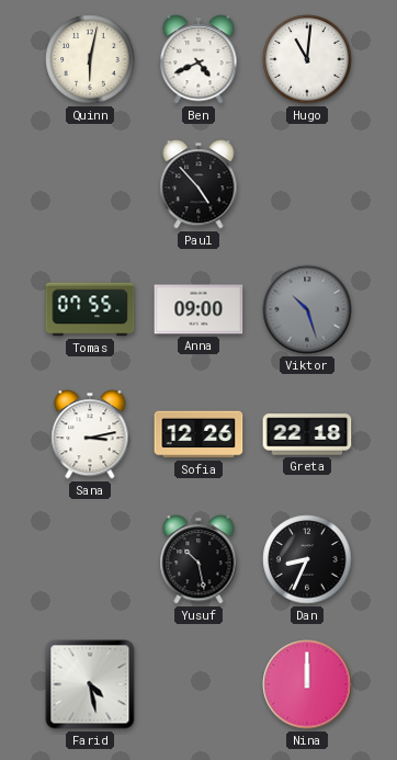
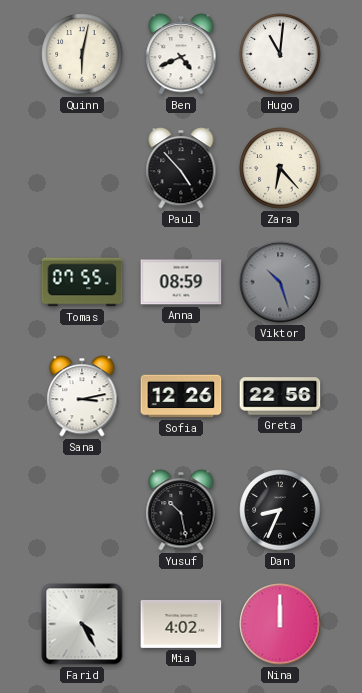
Zara: none -> 6:23 (280, 168)
Anna: 09:00 -> 08:59 (181, 282)
Greta: 22:18 -> 22:56 (280, 396)
Farid: 4:28 -> 4:25 (82, 624)
Mia: none -> 4:02 (181, 624)
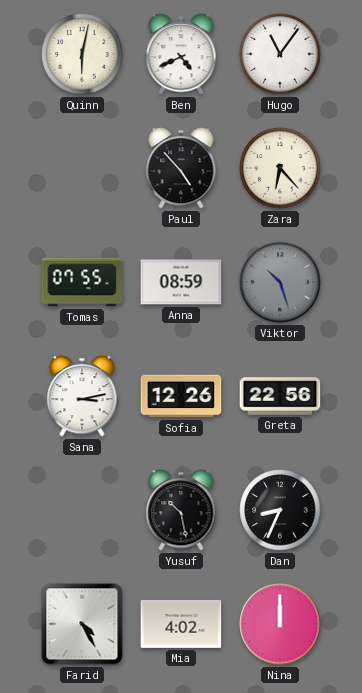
Hugo: 11:01 -> 11:06 (280, 54)
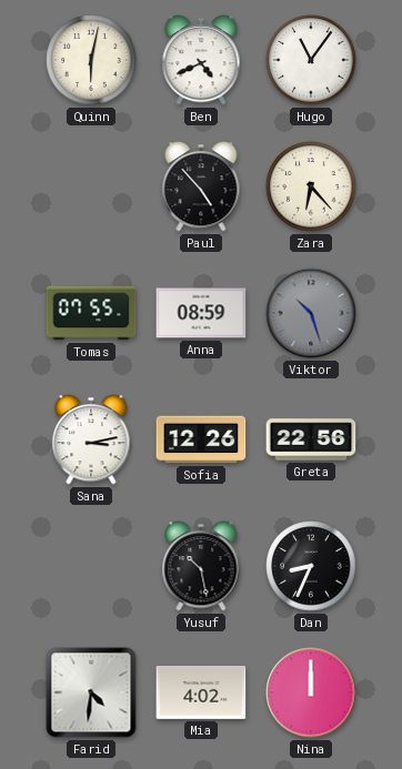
Farid: 4:25 -> 4:31 (91, 692)
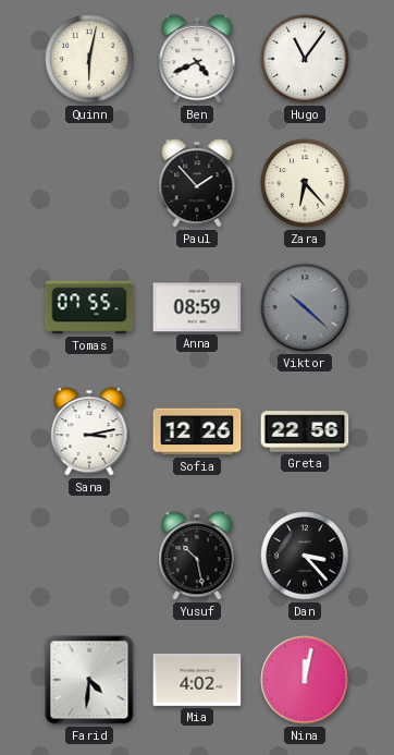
Paul: 4:53 -> 1:53 (197, 183)
Viktor: 10:27 -> 10:22 (305, 307)
Dan: 8:34 -> 3:23 (305, 556)
Nina: 12:00 -> 12:02 (305, 680)
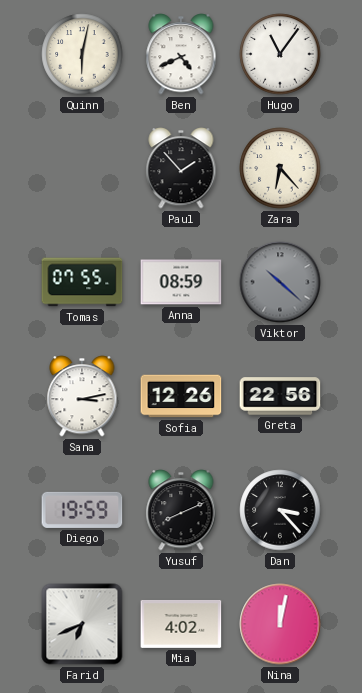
Diego: none -> 19:59 (82, 510)
Yusuf: 10:28 -> 8:11 (181, 510)
Farid: 4:31 -> 6:41 (82, 624)
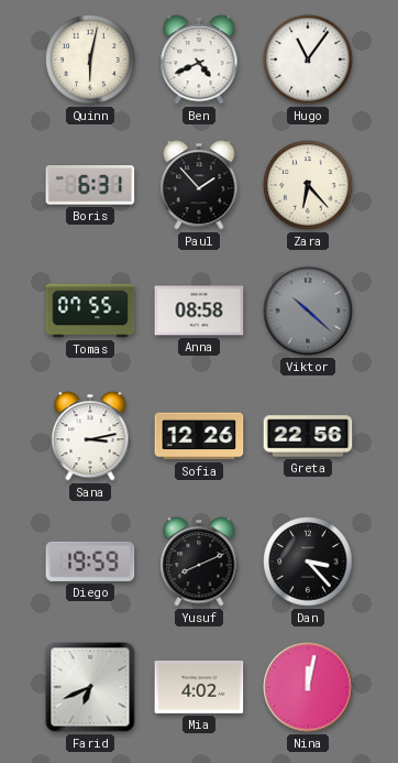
Boris: none -> 6:31 (90, 185)
Anna: 08:59 -> 08:58 (199, 310)
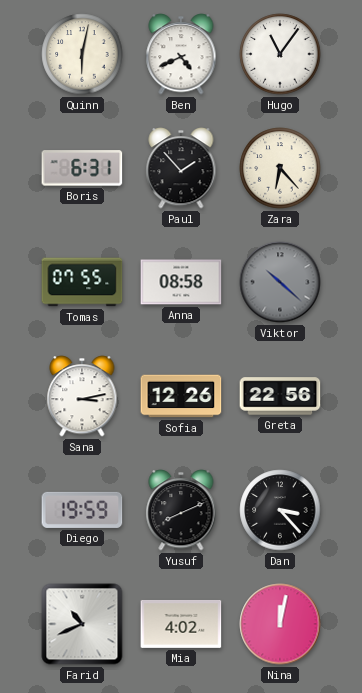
Farid: 6:41 -> 10:41 (82, 624)
